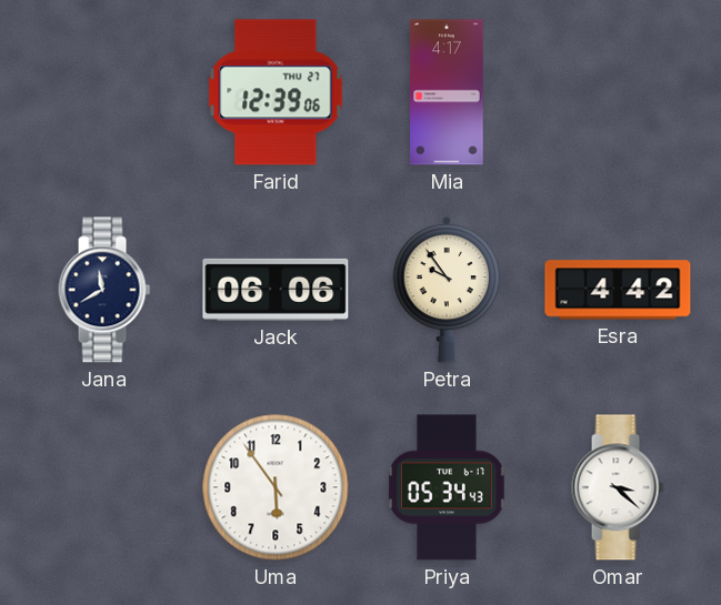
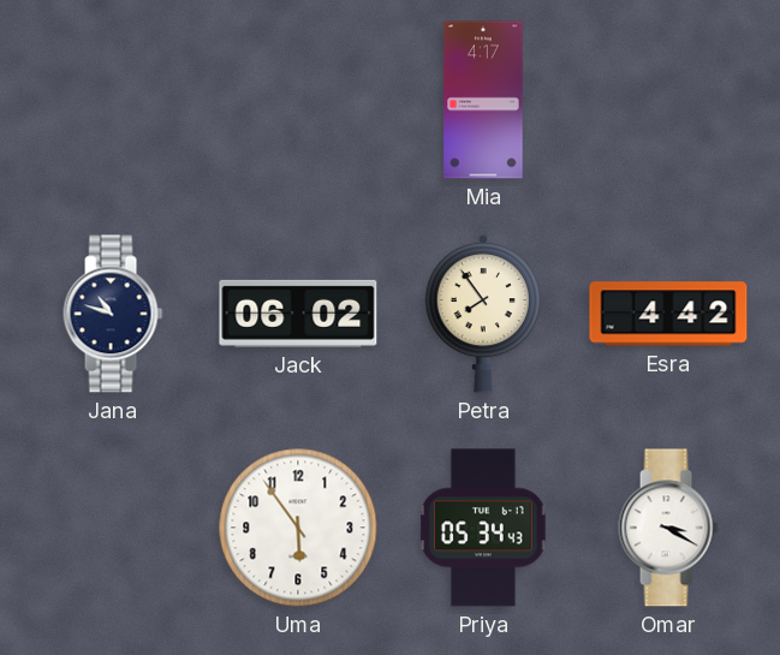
Farid: 12:39 -> none (276, 92)
Jana: 11:40 -> 10:48 (113, 314)
Jack: 06:06 -> 06:02 (298, 314)
Petra: 9:54 -> 7:54 (483, 314)
Omar: 3:22 -> 3:20 (668, 528)
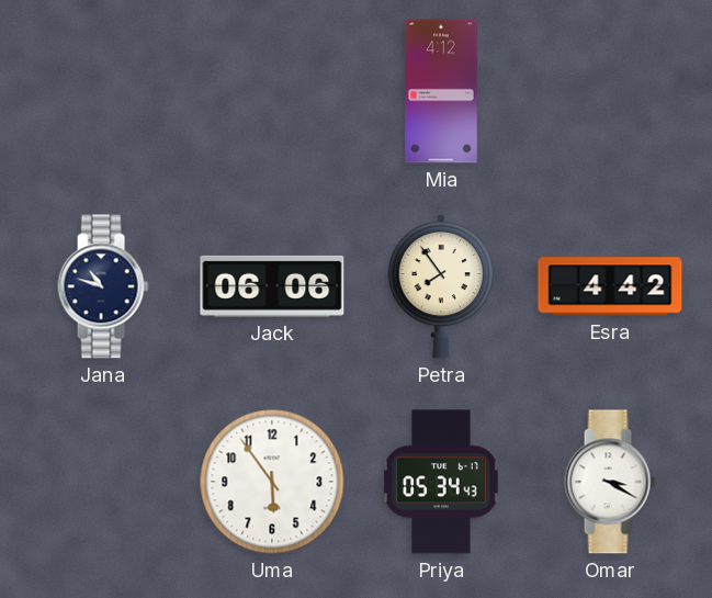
Mia: 4:17 -> 4:12 (441, 91)
Jack: 06:02 -> 06:06 (272, 286)
